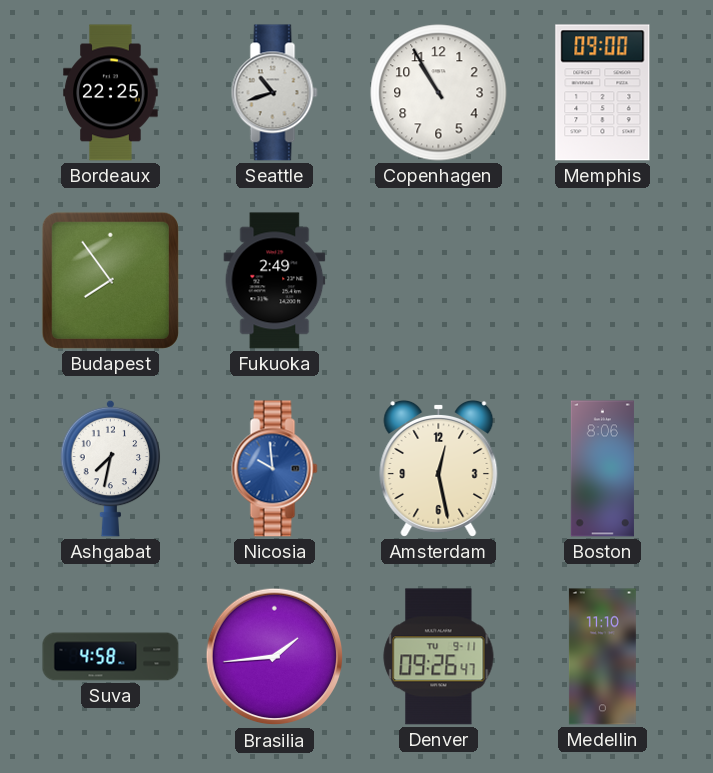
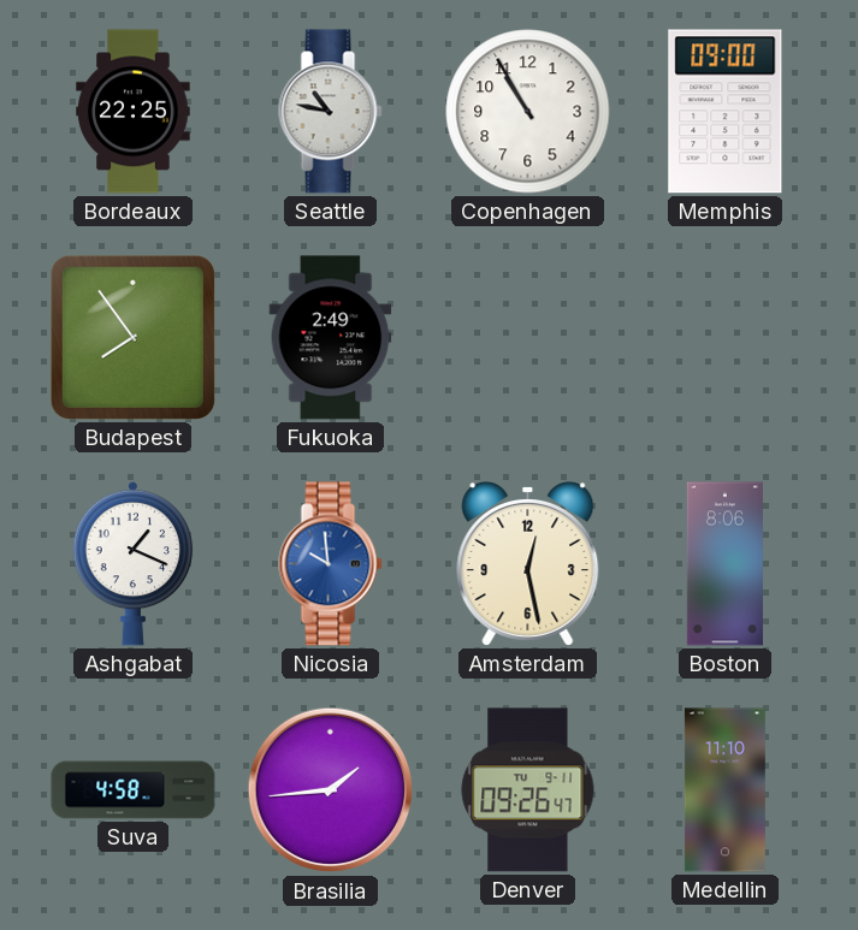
Seattle: 10:42 -> 10:47 (331, 112)
Ashgabat: 7:32 -> 1:19 (134, 563)
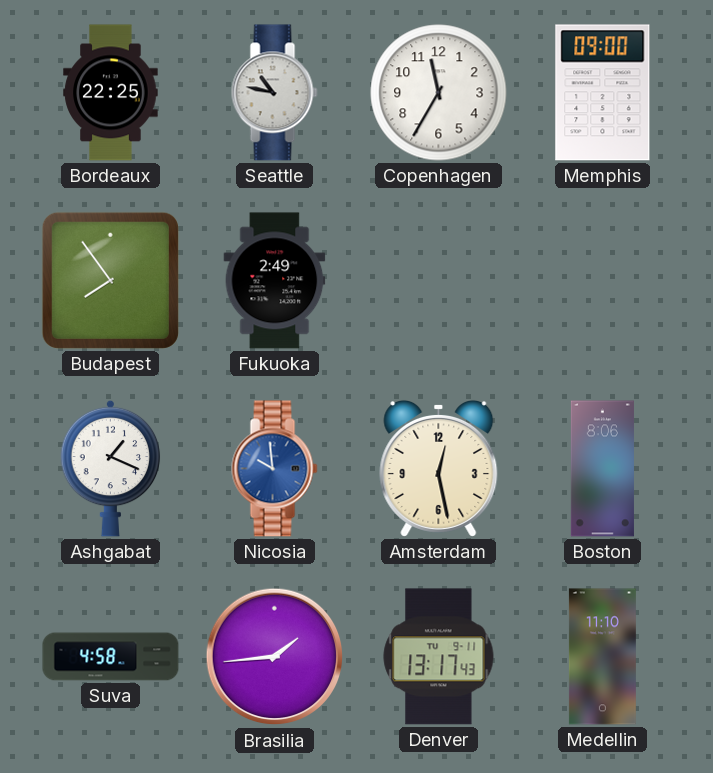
Copenhagen: 10:55 -> 11:35 (439, 93)
Denver: 09:26 -> 13:17 (439, 657)
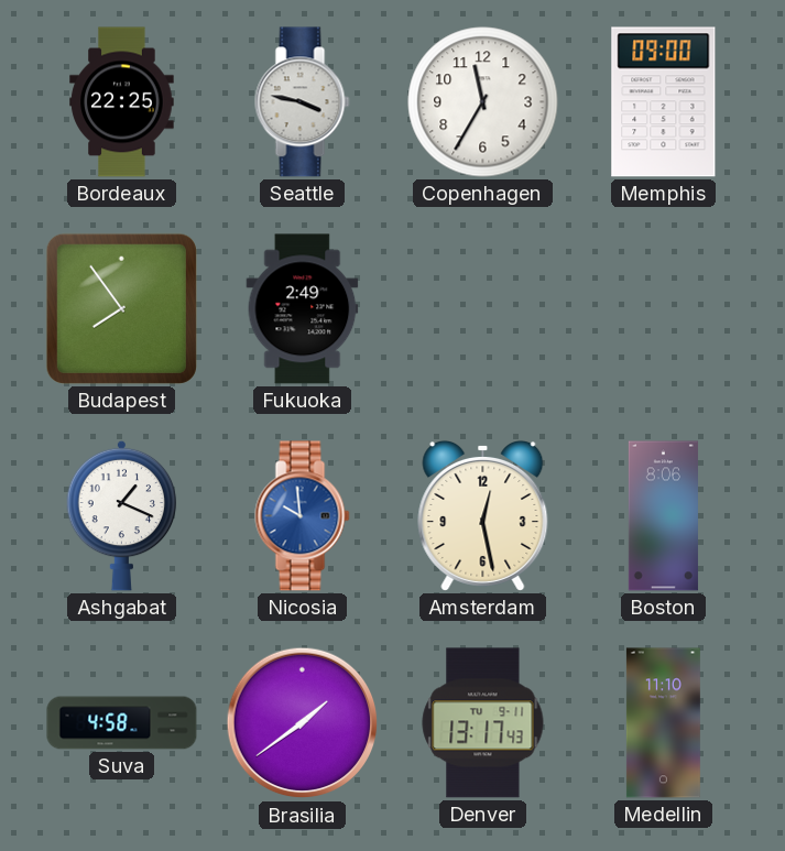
Seattle: 10:47 -> 3:47 (303, 102)
Brasilia: 1:44 -> 1:39 (303, 723)
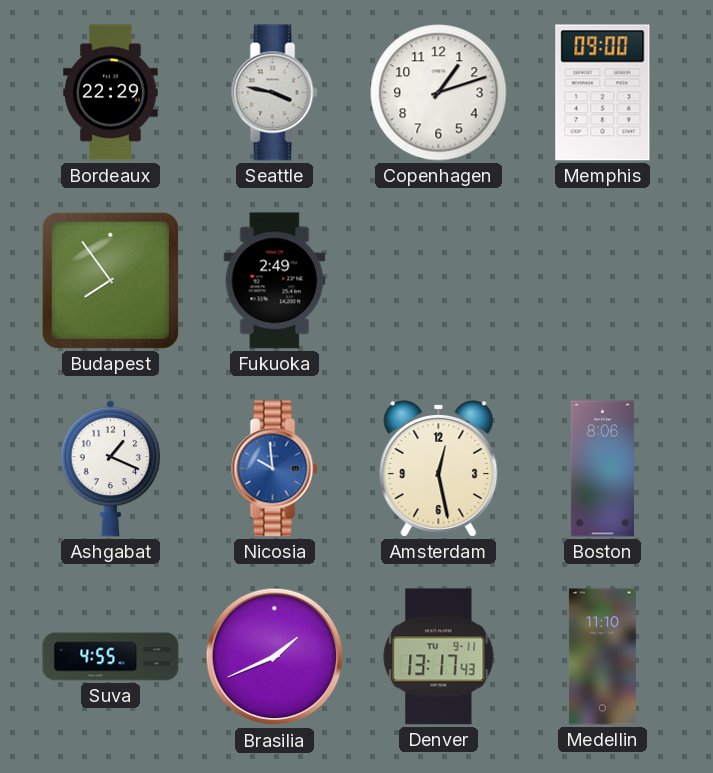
Bordeaux: 22:25 -> 22:29 (111, 93)
Copenhagen: 11:35 -> 1:12 (439, 93)
Suva: 4:58 -> 4:55 (111, 657)
Brasilia: 1:39 -> 1:41 (275, 657)
